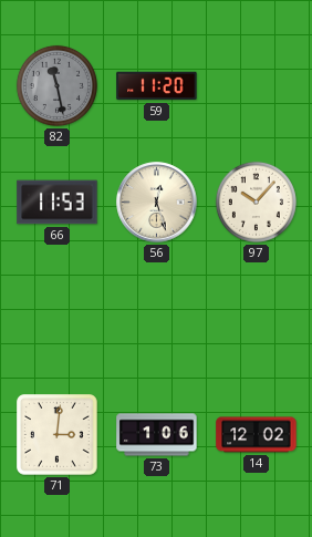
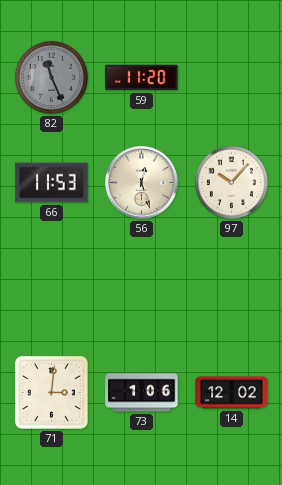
82: 11:28 -> 11:26 (51, 77)
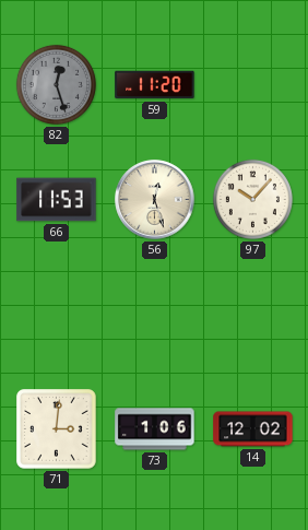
82: 11:26 -> 12:27 (56, 84)
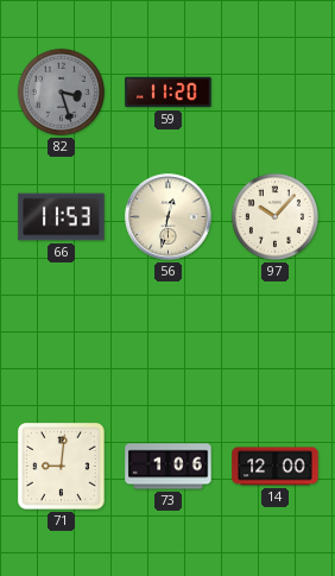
82: 12:27 -> 3:27 (61, 91)
56: 12:27 -> 12:32 (169, 217)
71: 3:01 -> 9:01 (62, 467)
14: 12:02 -> 12:00 (276, 467)
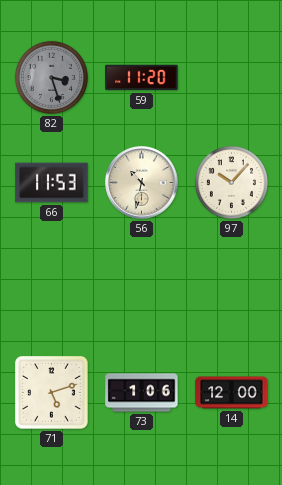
56: 12:32 -> 10:32 (142, 183)
71: 9:01 -> 5:12 (52, 393)
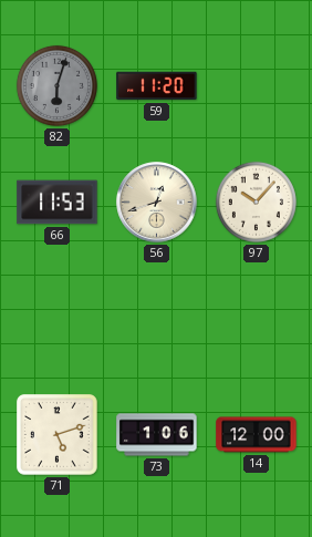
82: 3:27 -> 6:03 (56, 85)
56: 10:32 -> 12:42 (157, 203)
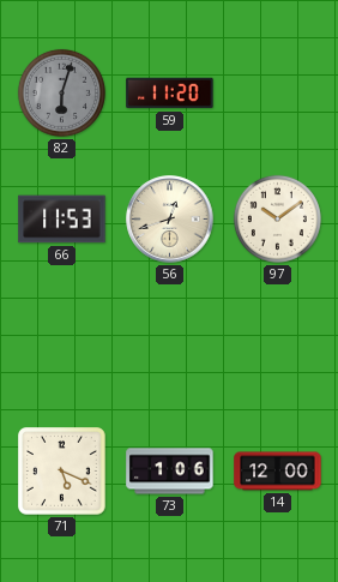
97: 10:07 -> 10:09 (277, 218)
71: 5:12 -> 5:19 (62, 472)
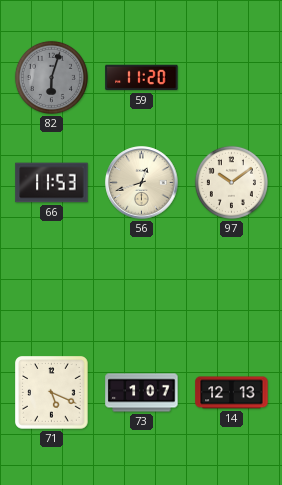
73: 1:06 -> 1:07 (142, 393)
14: 12:00 -> 12:13 (232, 393)
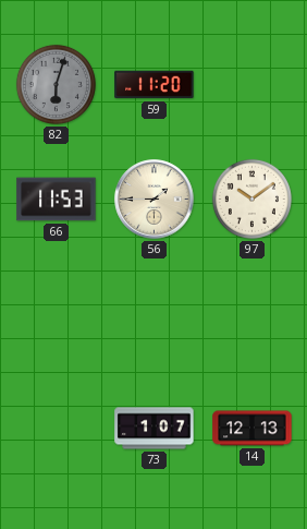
56: 12:42 -> 1:45 (155, 200)
71: 5:19 -> none (52, 393)
